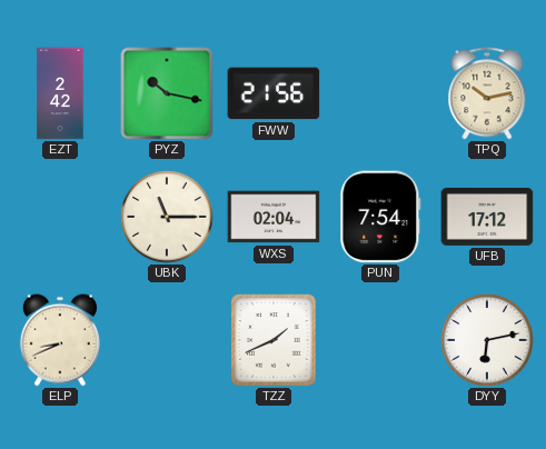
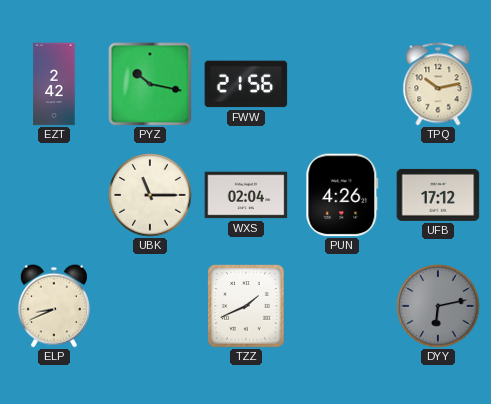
PUN: 7:54 -> 4:26 (342, 195)
DYY dial: white -> grey (438, 306)
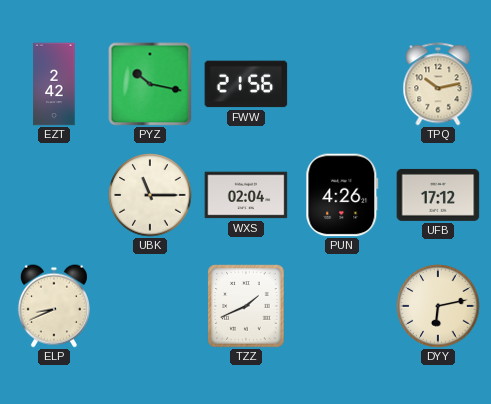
DYY dial: grey -> cream (438, 306)
